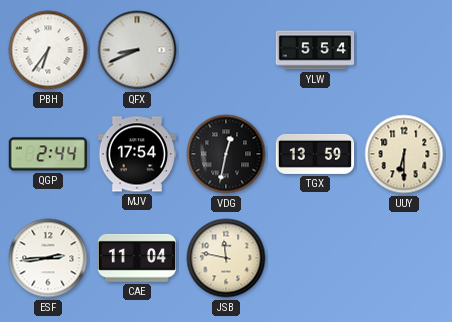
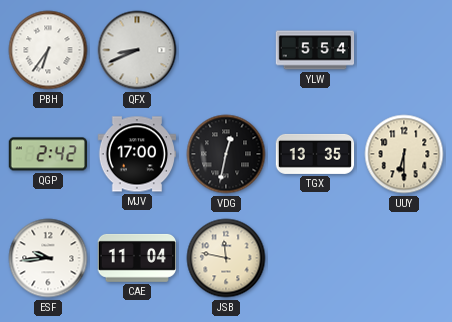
QGP: 2:44 -> 2:42 (47, 154)
MJV: 17:54 -> 17:00 (137, 154)
TGX: 13:59 -> 13:35 (315, 154)
ESF: 2:44 -> 9:44 (48, 258)
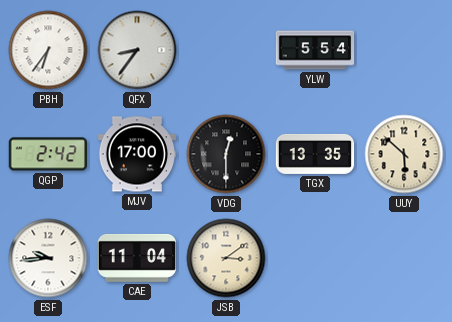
QFX: 8:41 -> 8:36 (137, 50)
VDG: 12:32 -> 12:30 (226, 154)
UUY: 6:30 -> 5:52 (404, 154)
JSB: 11:47 -> 3:09 (226, 258)
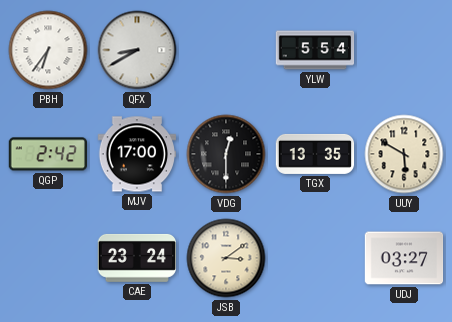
QFX: 8:36 -> 8:40 (137, 50)
UUY: 5:52 -> 5:50 (404, 154)
ESF: 9:44 -> none (48, 258)
CAE: 11:04 -> 23:24 (136, 258)
UDJ: none -> 03:27 (404, 258)
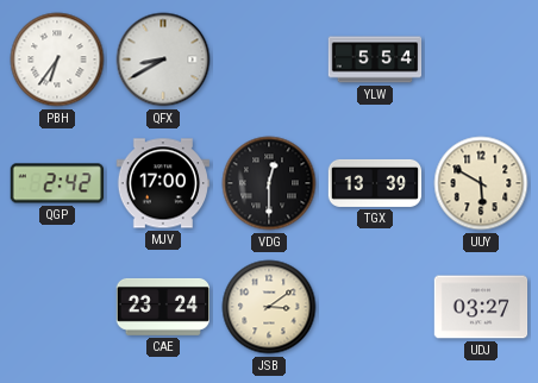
TGX: 13:35 -> 13:39 (375, 183)
